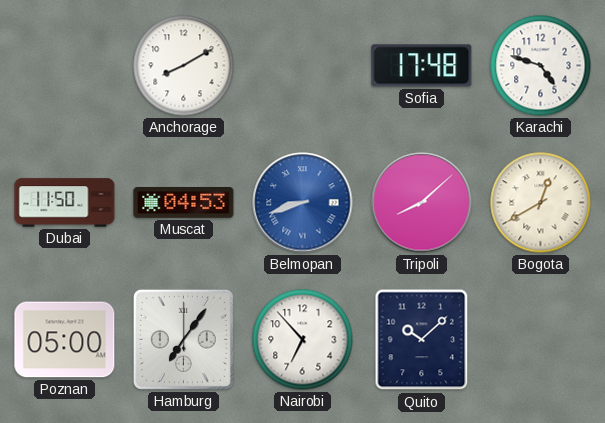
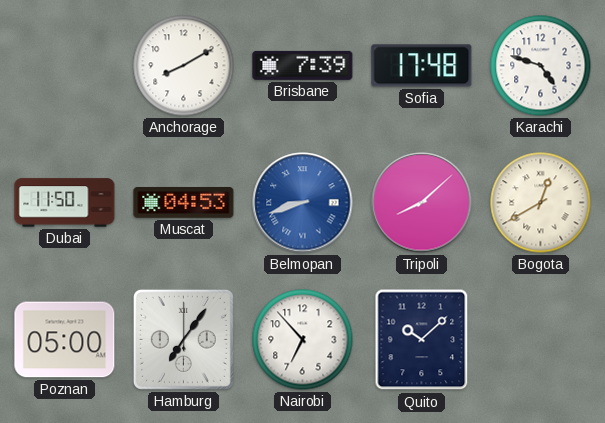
Brisbane: none -> 7:39 (303, 65)
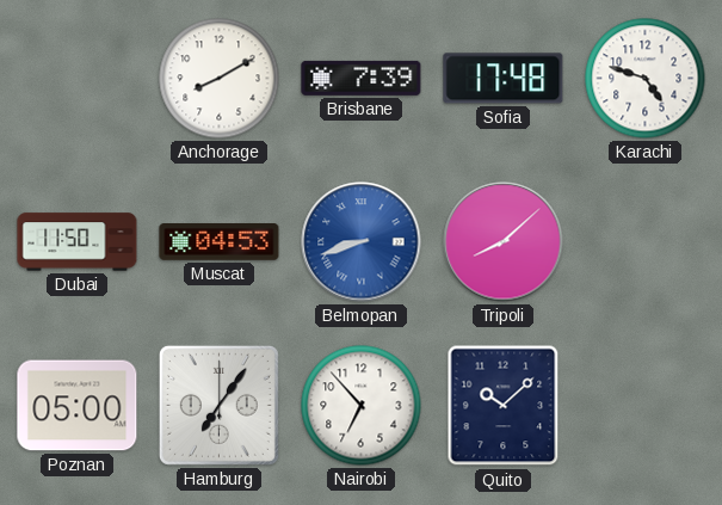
Bogota: 12:40 -> none (541, 203)
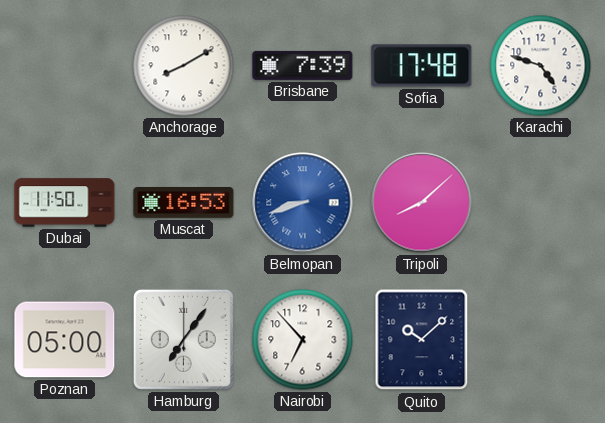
Muscat: 04:53 -> 16:53 (184, 203)
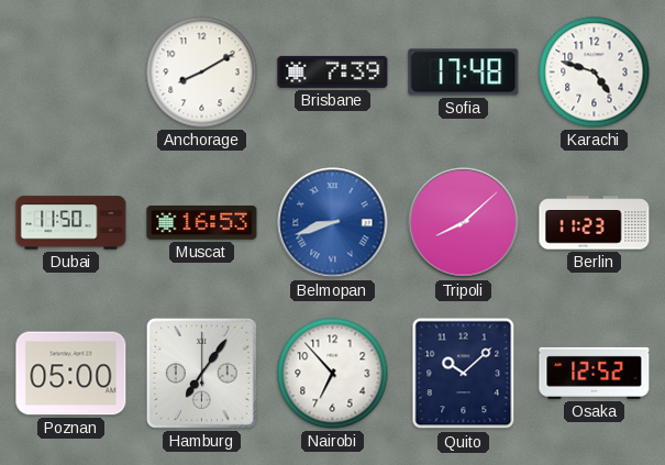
Berlin: none -> 11:23 (595, 223)
Osaka: none -> 12:52 (595, 373)
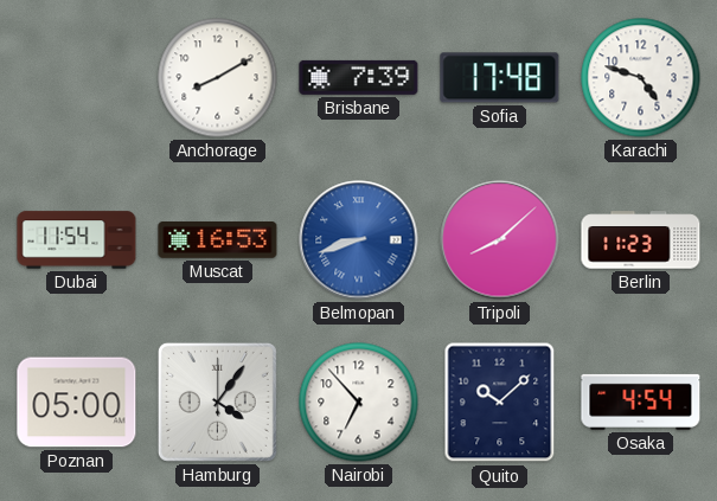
Dubai: 11:50 -> 11:54 (77, 240)
Hamburg: 7:06 -> 4:06 (217, 402)
Osaka: 12:52 -> 4:54 (641, 402)
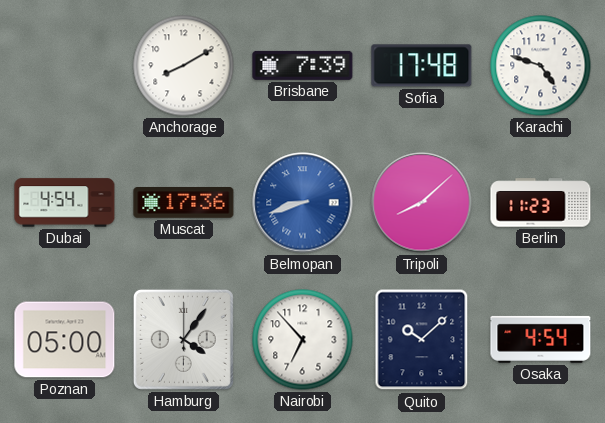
Dubai: 11:54 -> 4:54 (65, 203)
Muscat: 16:53 -> 17:36 (184, 203)
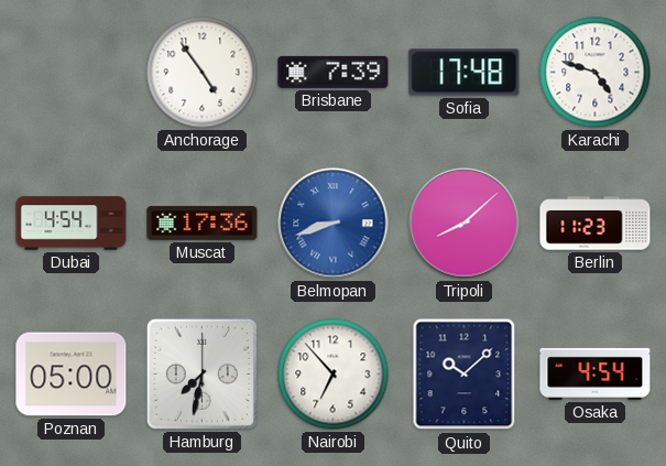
Anchorage: 8:10 -> 4:54 (203, 73)
Hamburg: 4:06 -> 7:32 (201, 373)
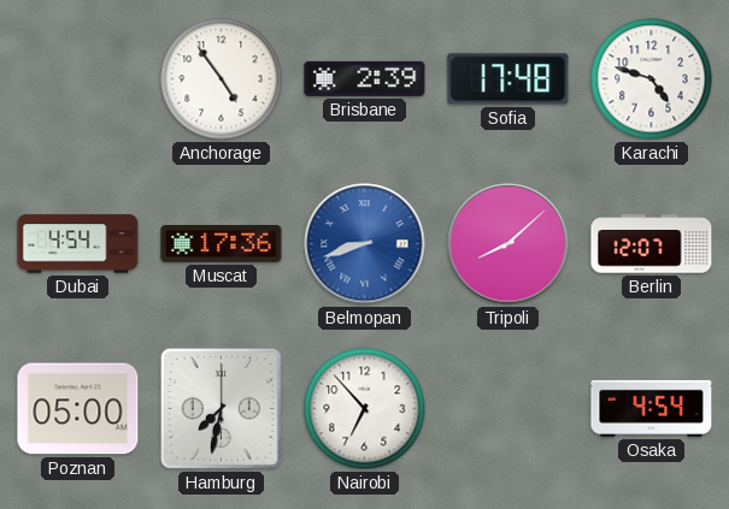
Brisbane: 7:39 -> 2:39 (365, 78)
Berlin: 11:23 -> 12:07 (652, 244)
Quito: 10:08 -> none (465, 375)
